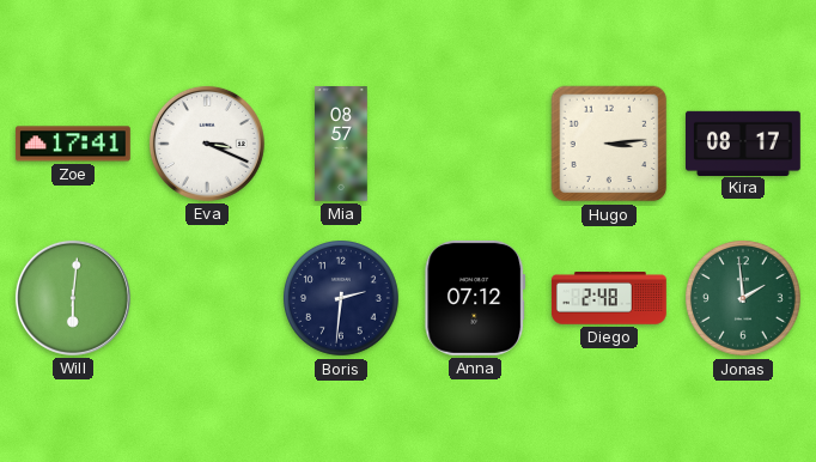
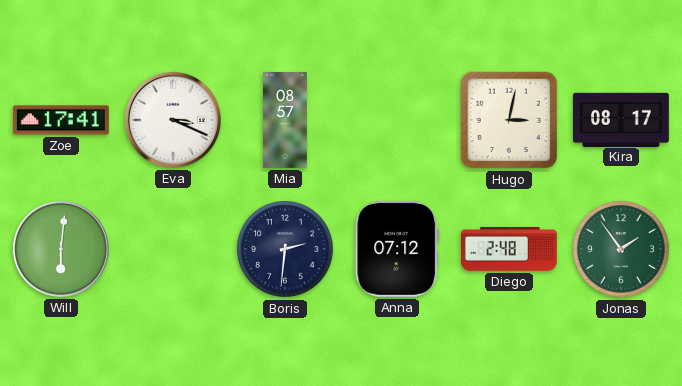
Hugo: 3:14 -> 3:02 (509, 120)
Jonas: 1:59 -> 1:54 (622, 250)
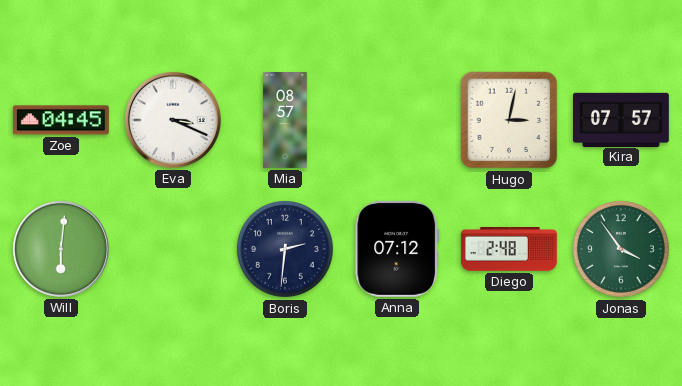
Zoe: 17:41 -> 04:45 (61, 120)
Kira: 08:17 -> 07:57 (622, 119)
Jonas: 1:54 -> 3:54 (622, 250)
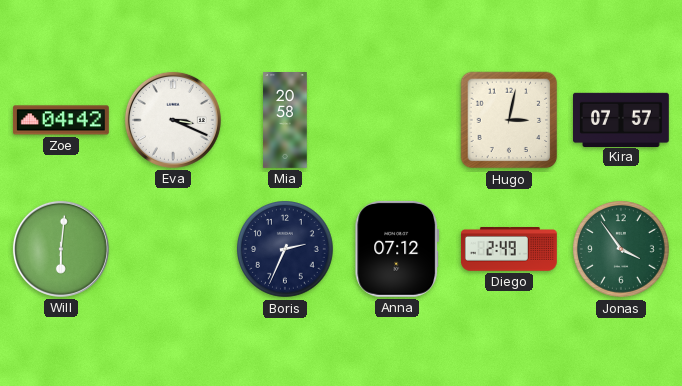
Zoe: 04:45 -> 04:42 (61, 120)
Mia: 08:57 -> 20:58 (285, 121)
Boris: 2:31 -> 2:34 (286, 250)
Diego: 2:48 -> 2:49 (509, 250)
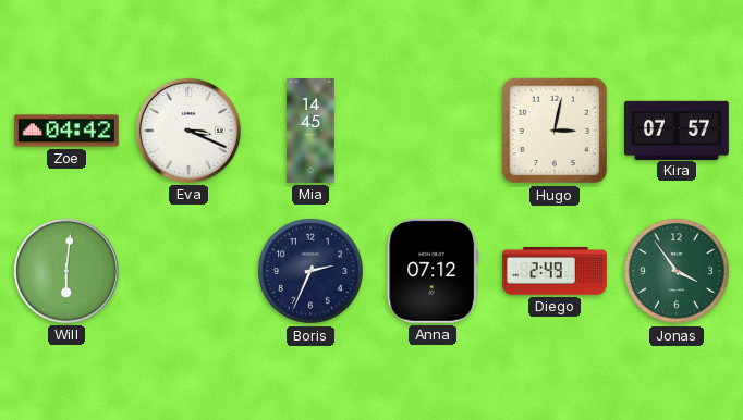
Mia: 20:58 -> 14:45 (310, 132)
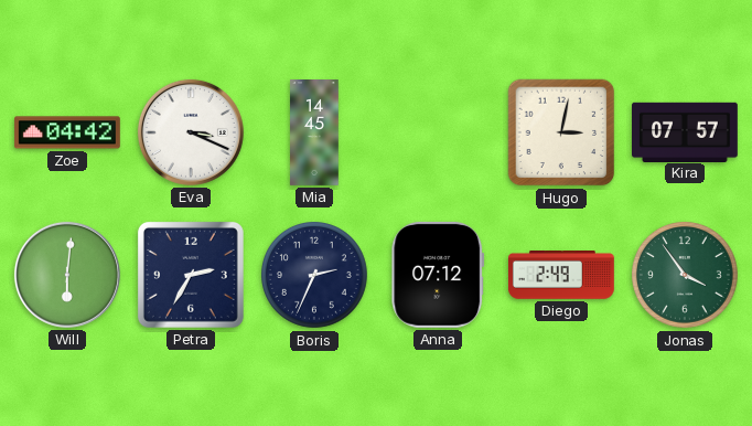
Petra: none -> 2:35 (191, 275)
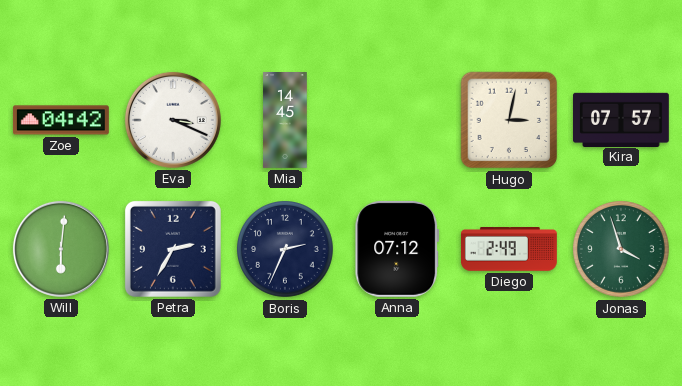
Jonas: 3:54 -> 3:57 (622, 250)
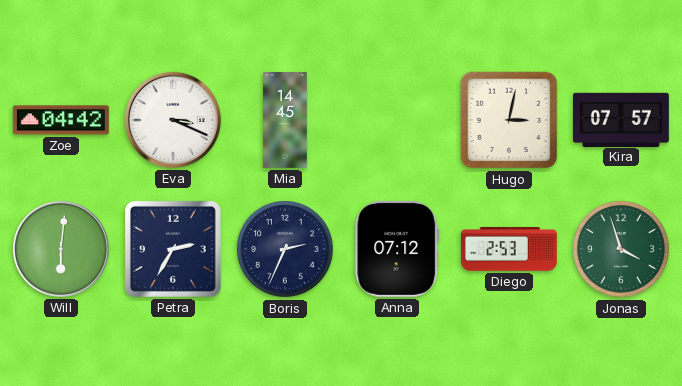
Diego: 2:49 -> 2:53 (509, 250)
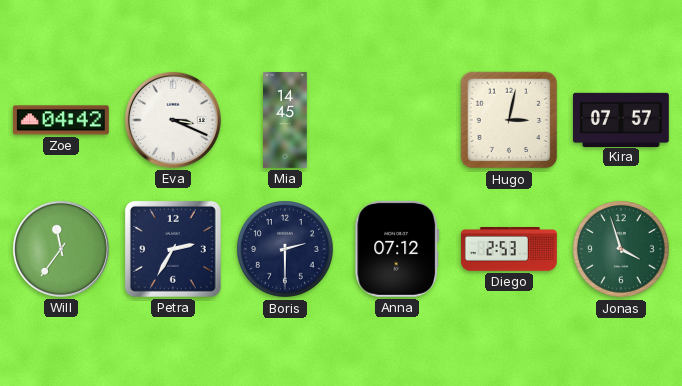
Will: 6:01 -> 11:36 (61, 249)
Boris: 2:34 -> 2:30 (286, 250)
